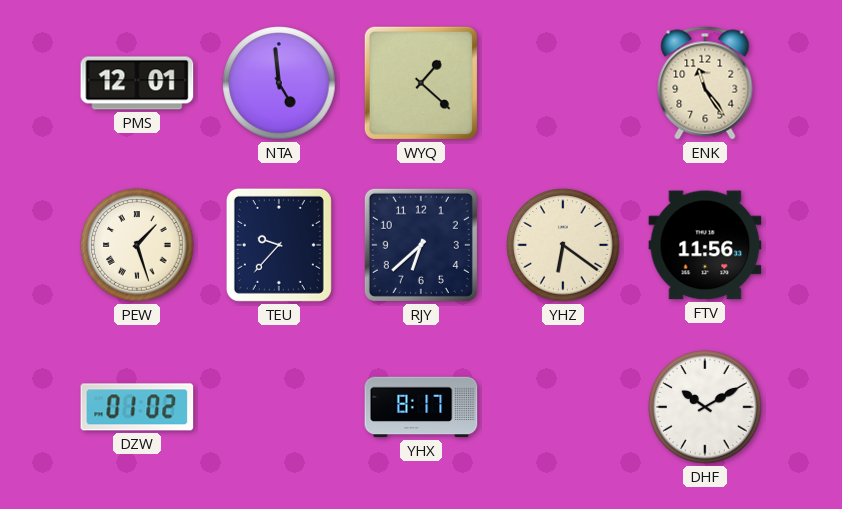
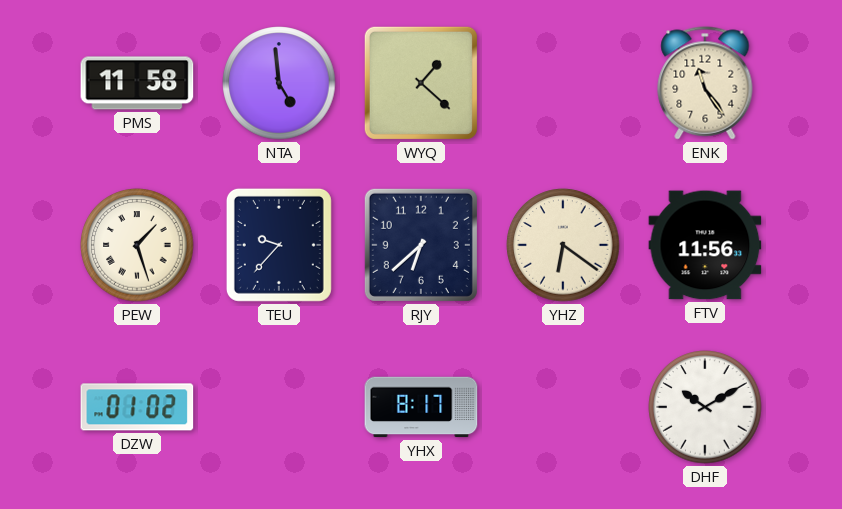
PMS: 12:01 -> 11:58 (137, 83)
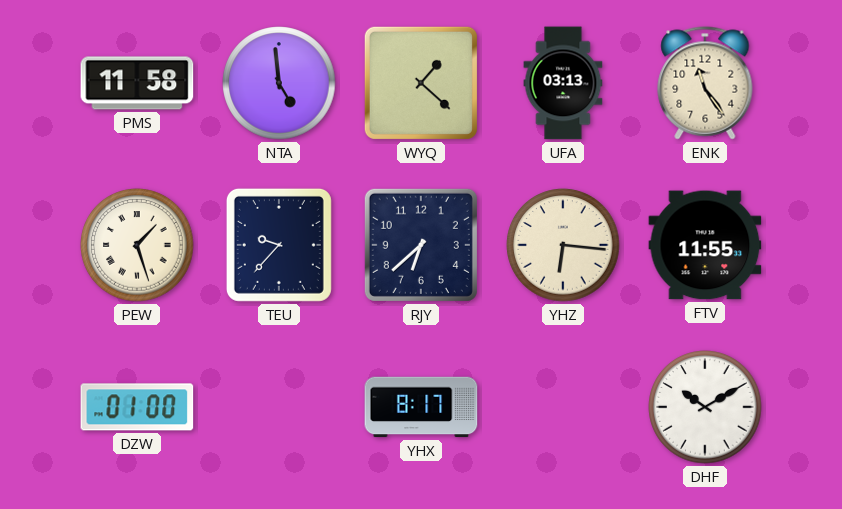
UFA: none -> 03:13 (563, 83)
YHZ: 6:21 -> 6:16 (563, 245)
FTV: 11:56 -> 11:55 (705, 245)
DZW: 01:02 -> 01:00 (137, 407)
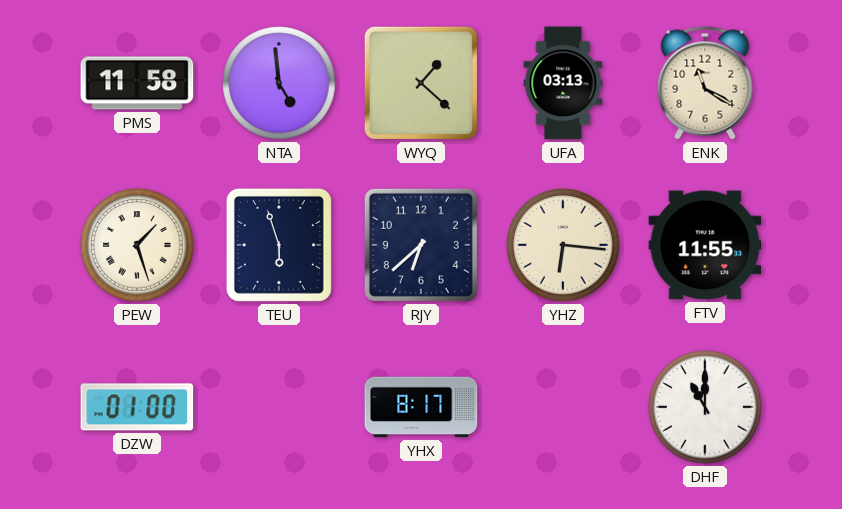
ENK: 11:24 -> 11:20 (705, 83)
TEU: 9:37 -> 5:57 (279, 245)
DHF: 10:10 -> 11:00 (705, 407)
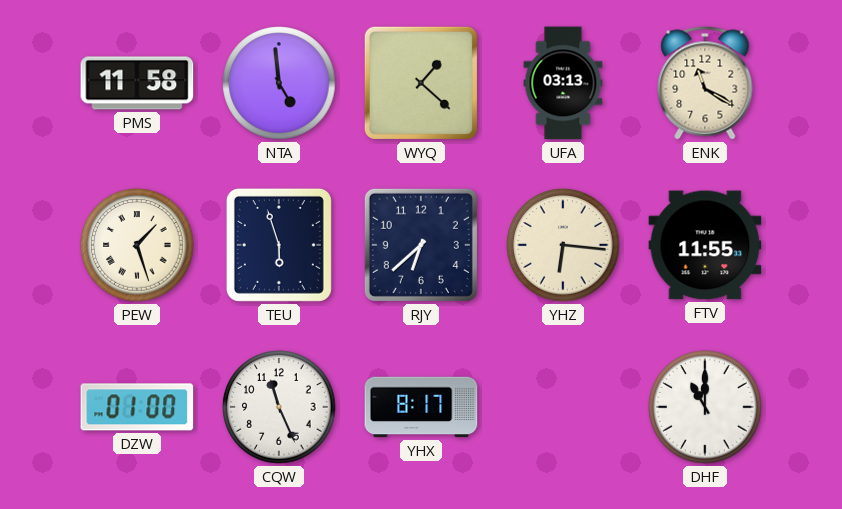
CQW: none -> 11:26 (279, 407)
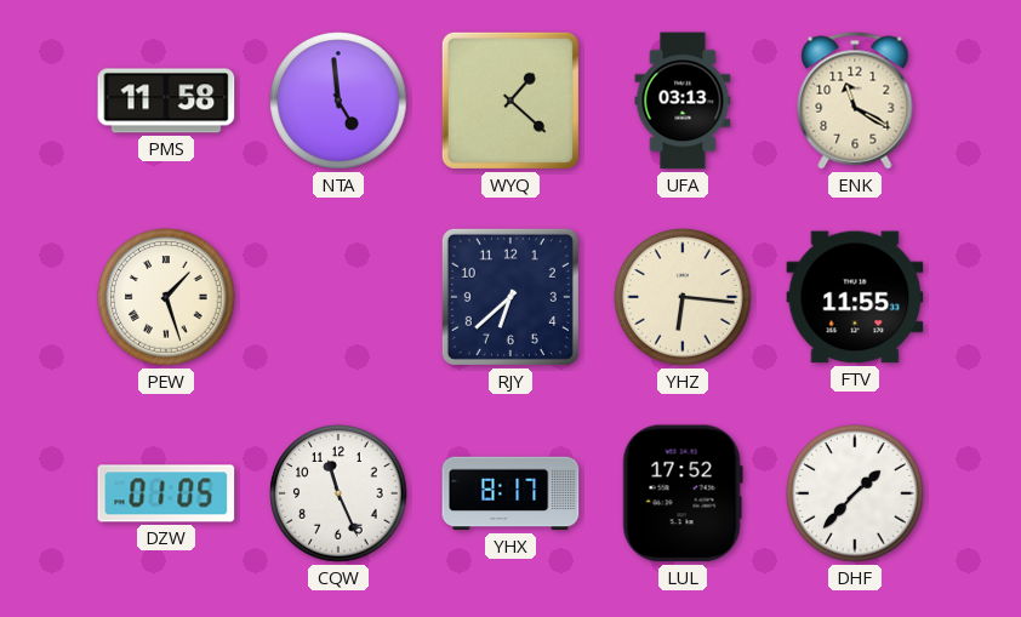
TEU: 5:57 -> none (279, 245)
DZW: 01:00 -> 01:05 (166, 493)
LUL: none -> 17:52 (683, 493)
DHF: 11:00 -> 1:37 (855, 493)
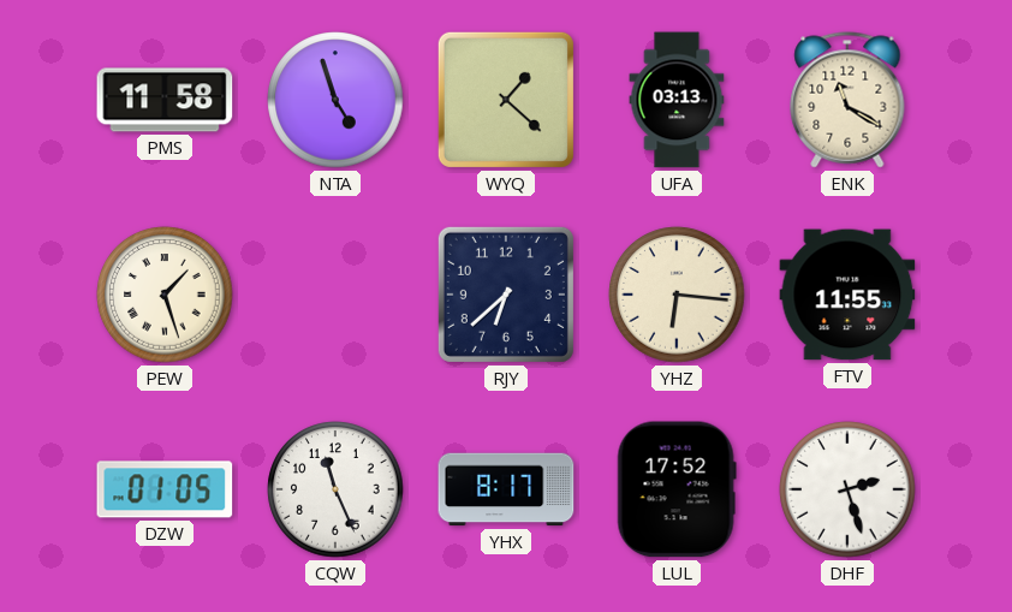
NTA: 4:59 -> 4:57 (335, 100)
DHF: 1:37 -> 2:27 (847, 489)
